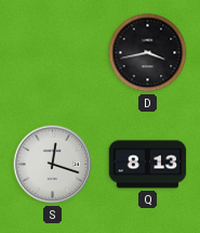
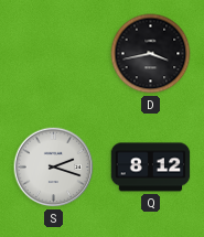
S: 12:18 -> 2:18 (54, 168)
Q: 8:13 -> 8:12 (151, 168)
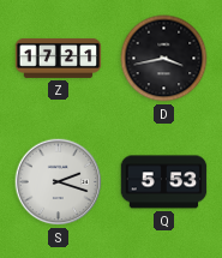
Z: none -> 17:21 (59, 58)
Q: 8:12 -> 5:53 (164, 182)
